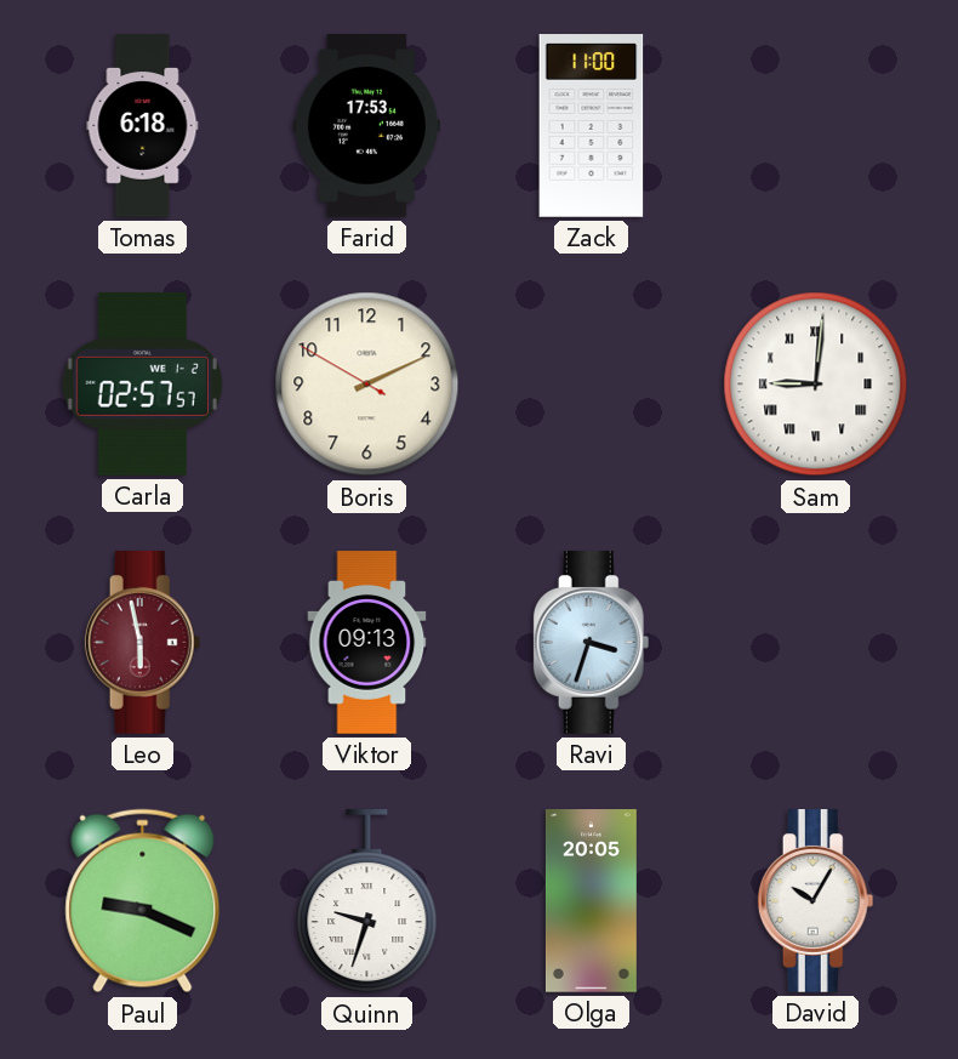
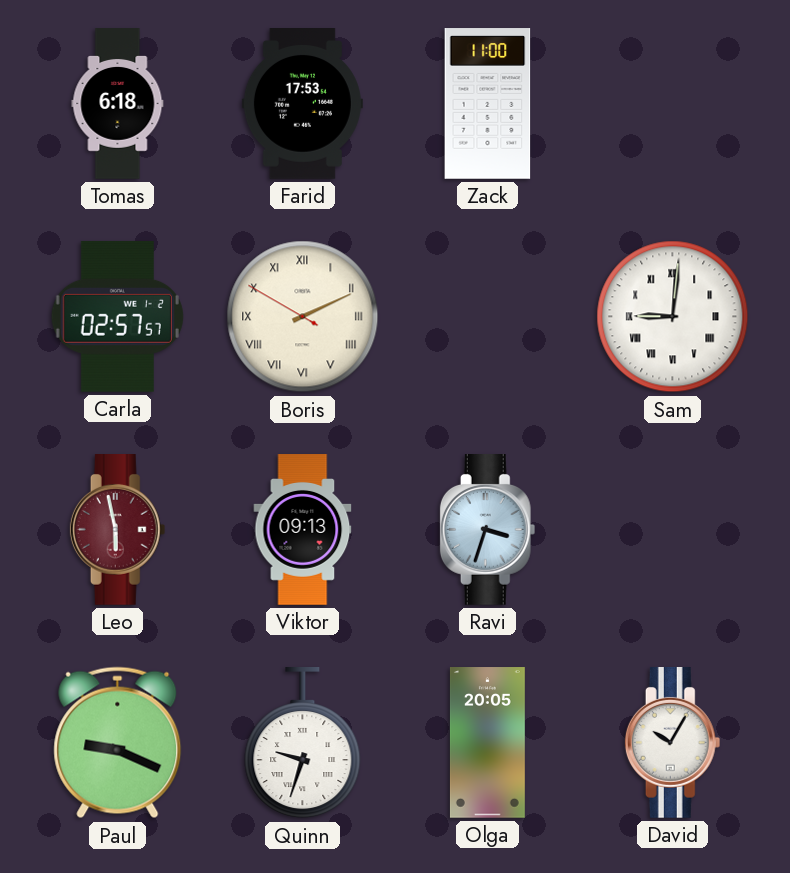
Boris numerals: Arabic -> Roman (303, 317)
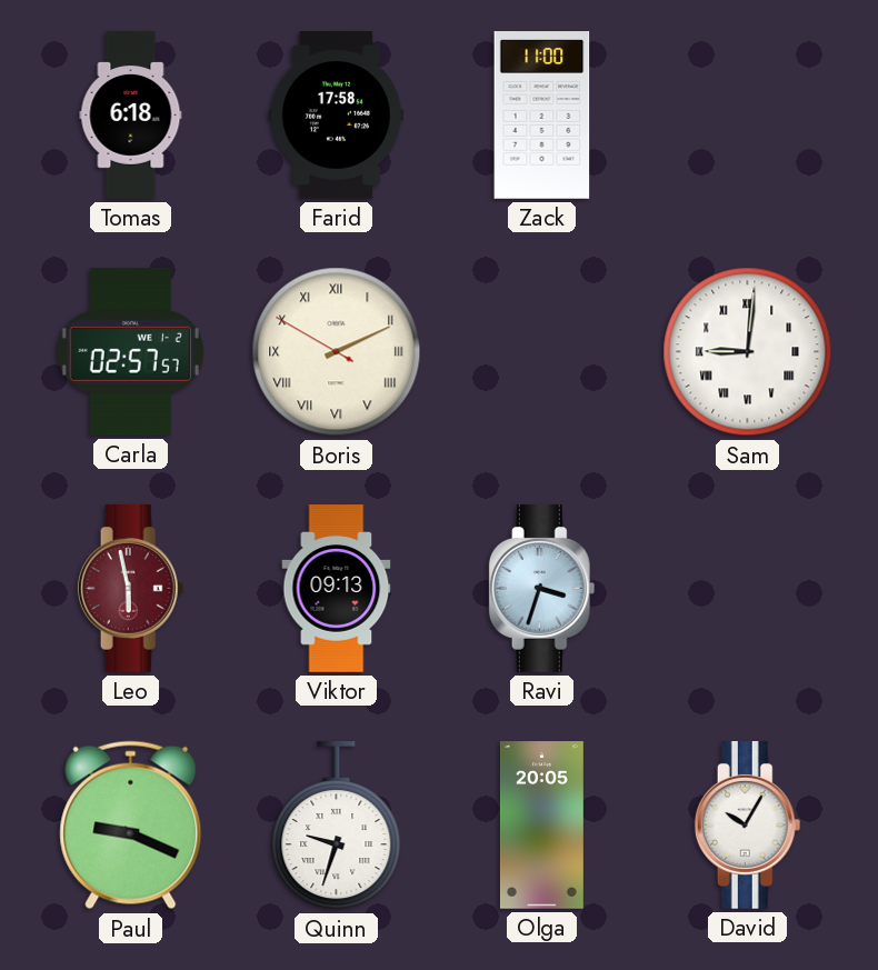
Farid: 17:53 -> 17:58 (336, 116)
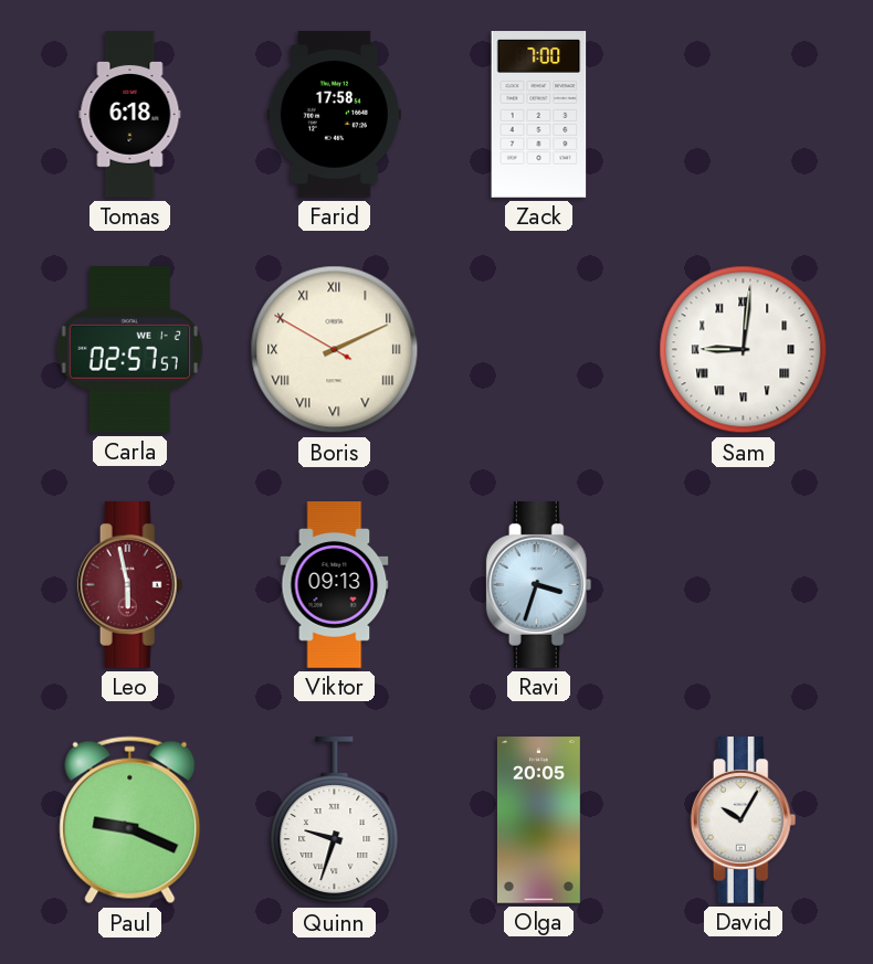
Zack: 11:00 -> 7:00 (539, 115)
